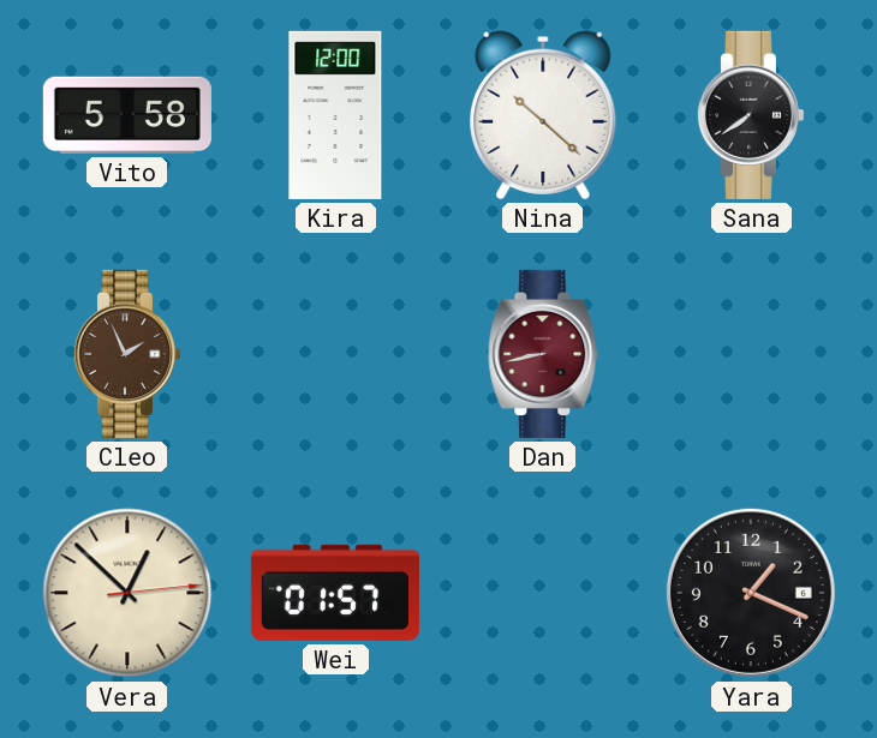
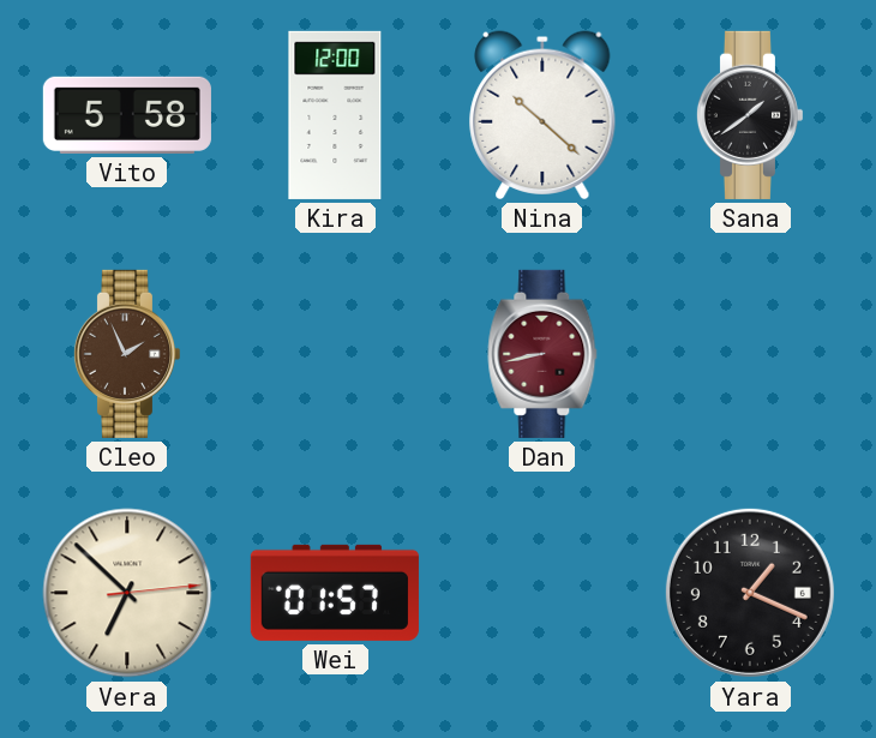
Sana: 7:39 -> 1:39 (749, 115)
Vera: 12:52 -> 6:52 (127, 593)
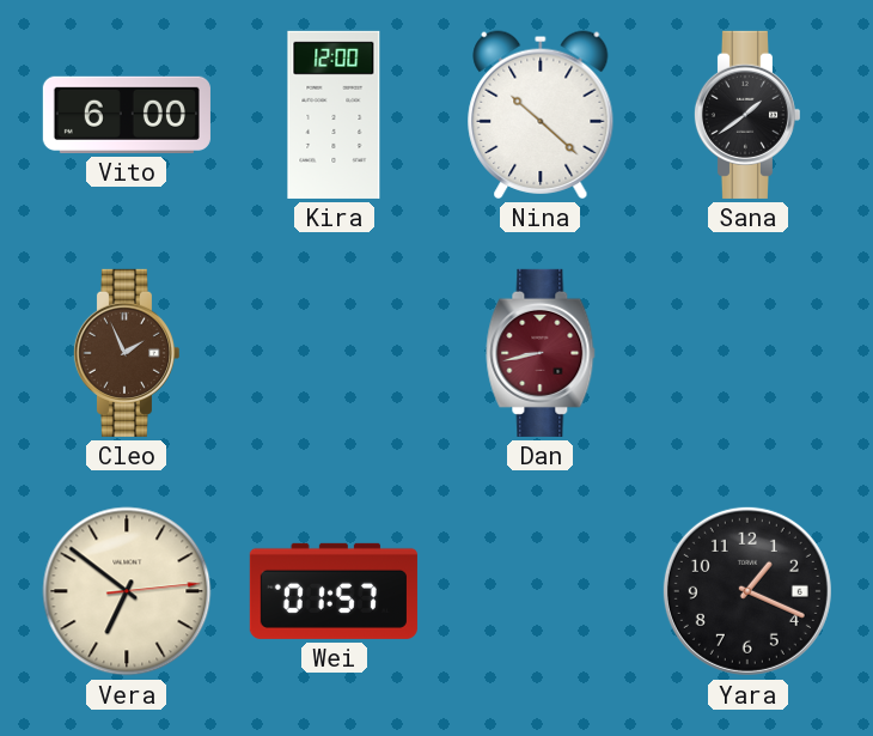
Vito: 5:58 -> 6:00 (127, 115)
Vera: 6:52 -> 6:51 (127, 591)
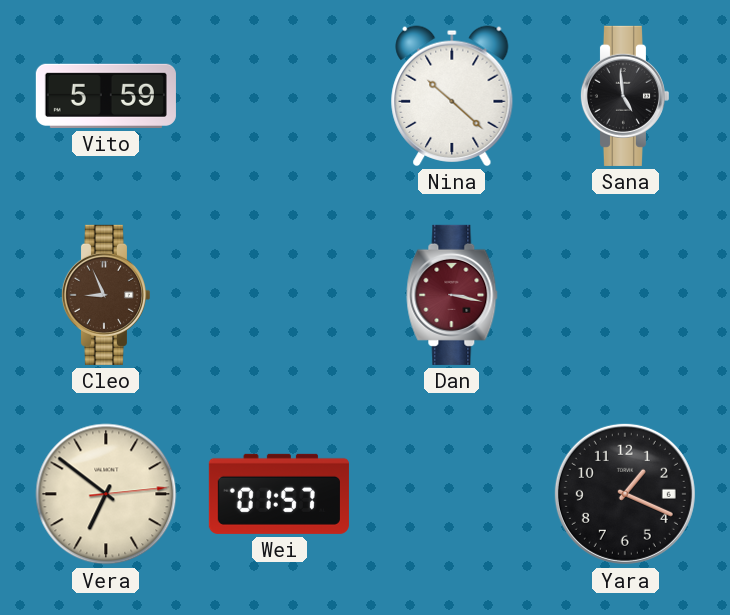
Vito: 6:00 -> 5:59 (106, 96)
Kira: 12:00 -> none (334, 115)
Sana: 1:39 -> 4:59 (624, 96)
Cleo: 1:56 -> 8:56 (105, 295)
Dan: 8:43 -> 3:17 (452, 295)
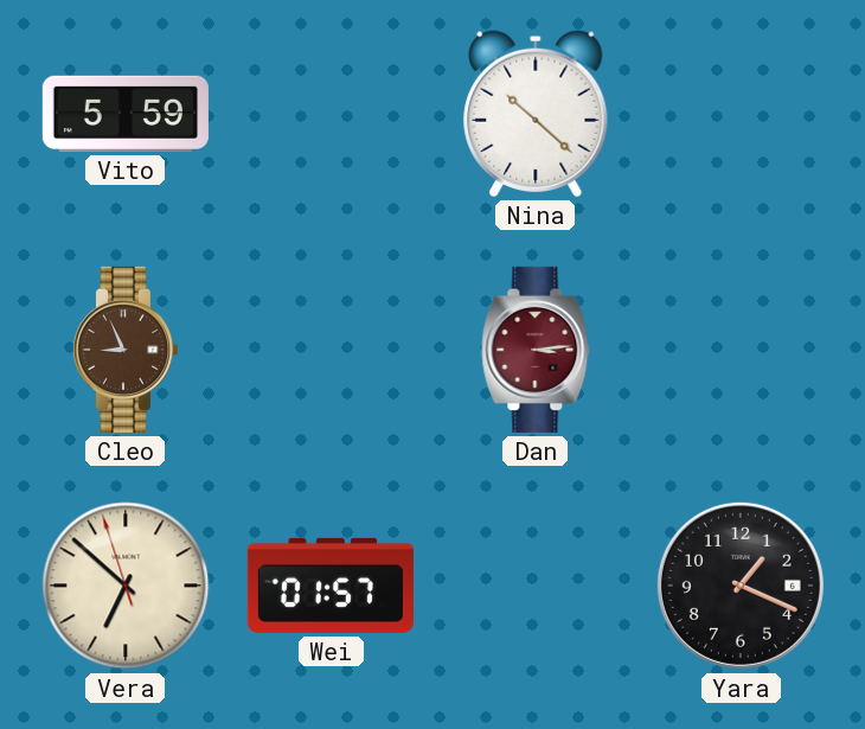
Sana: 4:59 -> none (624, 96)
Dan: 3:17 -> 3:14 (536, 350)
Vera: 6:51:14 -> 6:51:57 (126, 586)
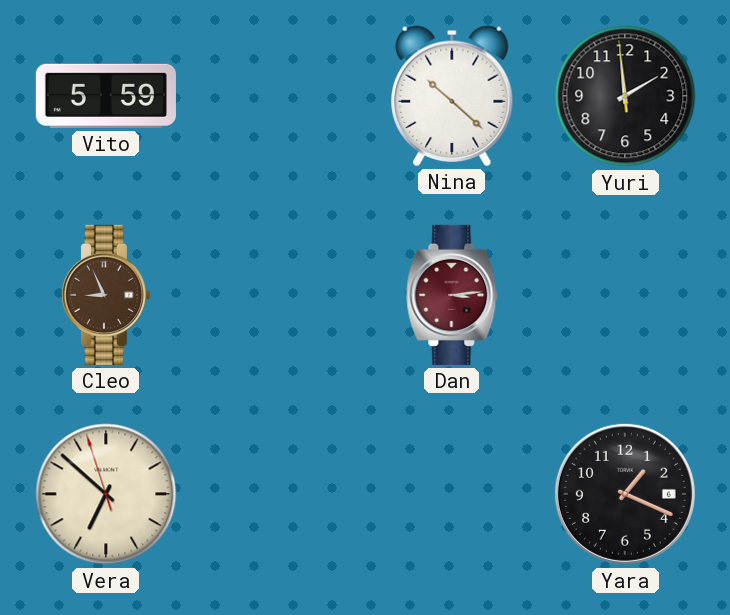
Yuri: none -> 1:58 (625, 96)
Wei: 01:57 -> none (331, 586)
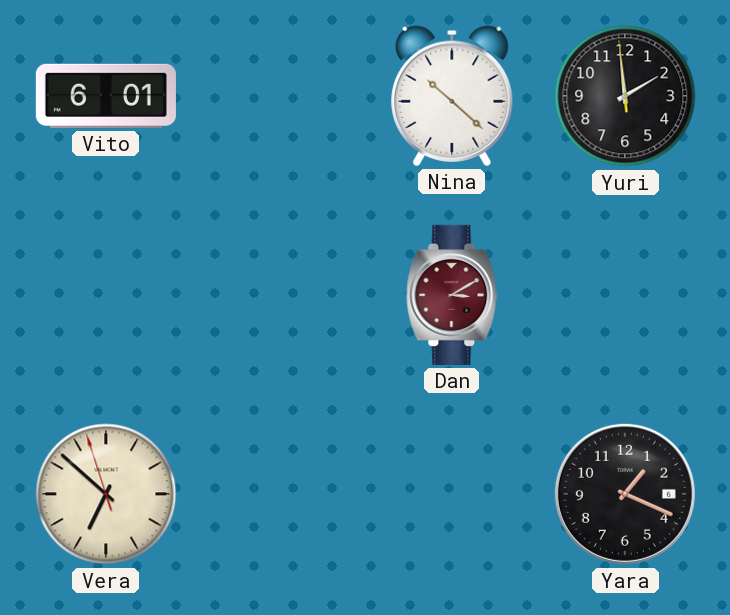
Vito: 5:59 -> 6:01 (106, 96)
Cleo: 8:56 -> none (105, 295)
Dan: 3:14 -> 3:10 (452, 295)
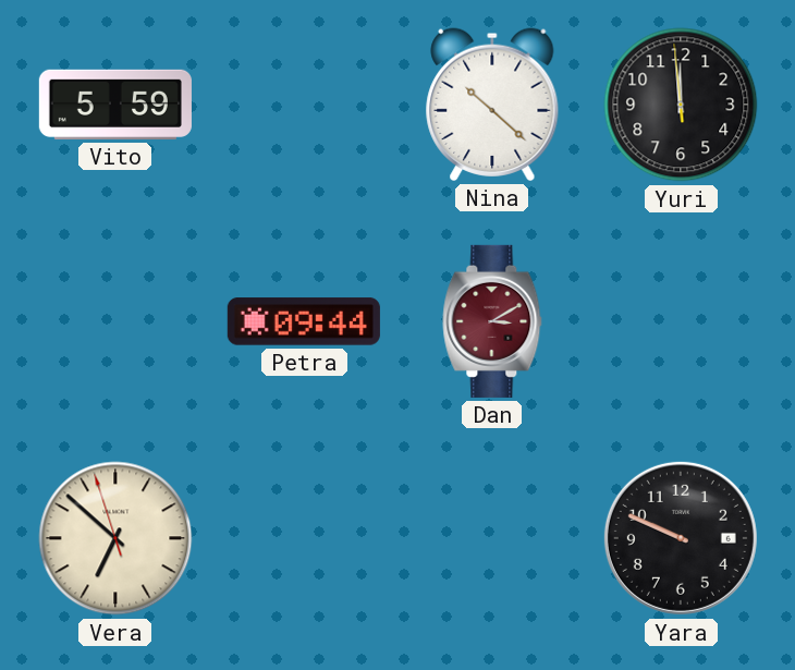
Vito: 6:01 -> 5:59 (115, 105)
Yuri: 1:58 -> 11:58 (681, 105)
Petra: none -> 09:44 (304, 321)
Yara: 1:19 -> 9:49 (681, 538)
